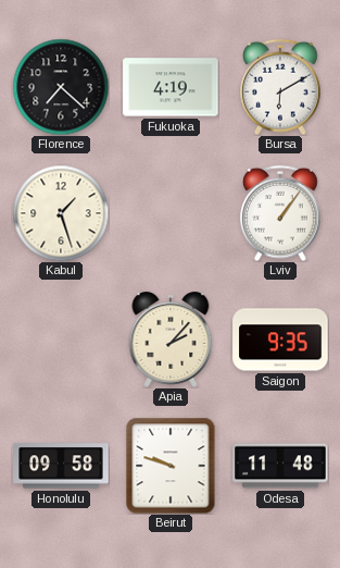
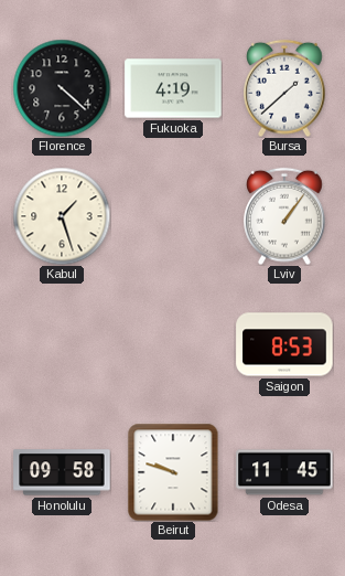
Florence: 7:22 -> 4:22 (62, 88)
Bursa: 6:10 -> 1:38 (284, 88)
Apia: 2:07 -> none (171, 341)
Saigon: 9:35 -> 8:53 (284, 344)
Odesa: 11:48 -> 11:45 (284, 472)
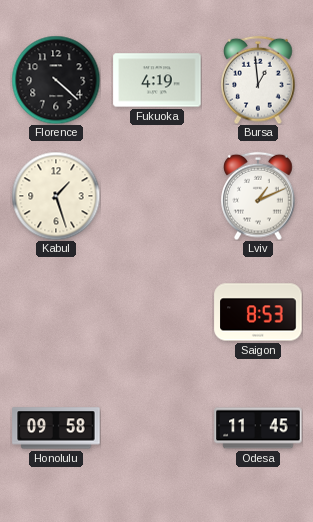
Bursa: 1:38 -> 12:59 (258, 80)
Lviv: 1:06 -> 1:11 (258, 196)
Beirut: 9:48 -> none (173, 472)
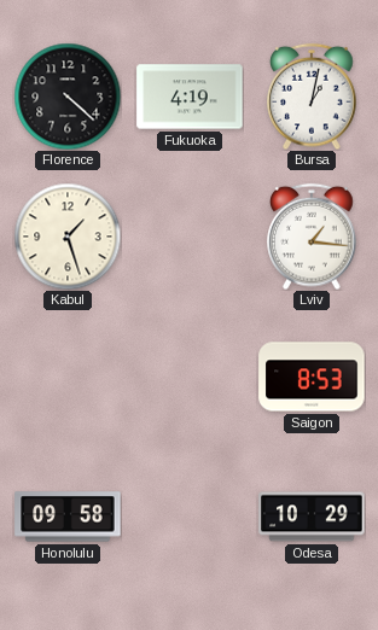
Bursa: 12:59 -> 1:02 (312, 97)
Lviv: 1:11 -> 1:16 (312, 237)
Odesa: 11:45 -> 10:29 (312, 517)
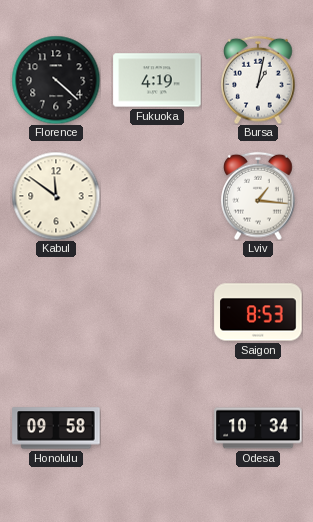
Kabul: 1:27 -> 11:51 (56, 196)
Odesa: 10:29 -> 10:34 (258, 428)
